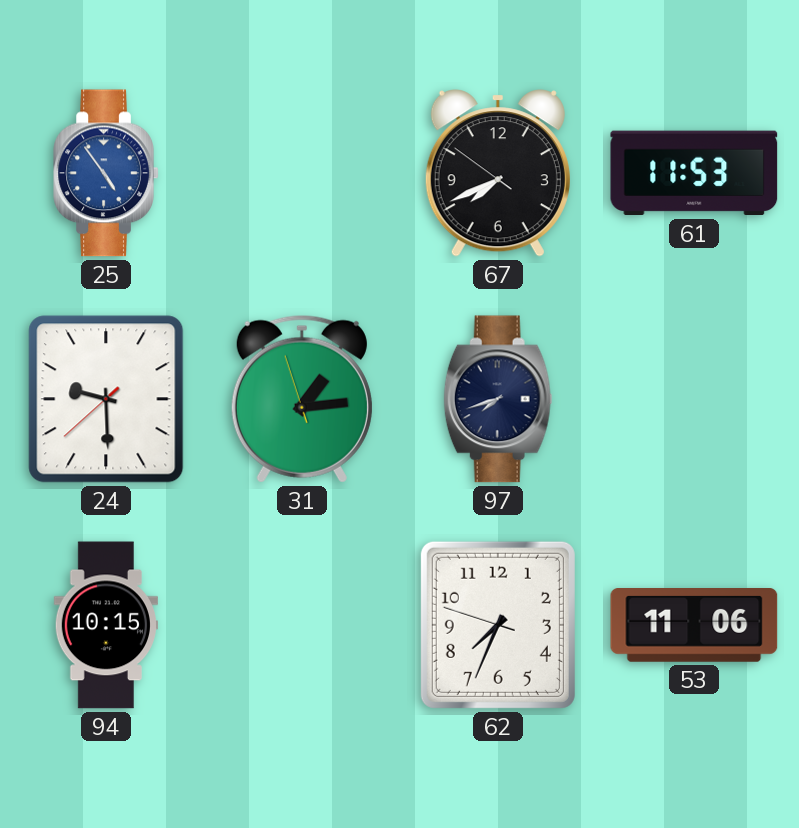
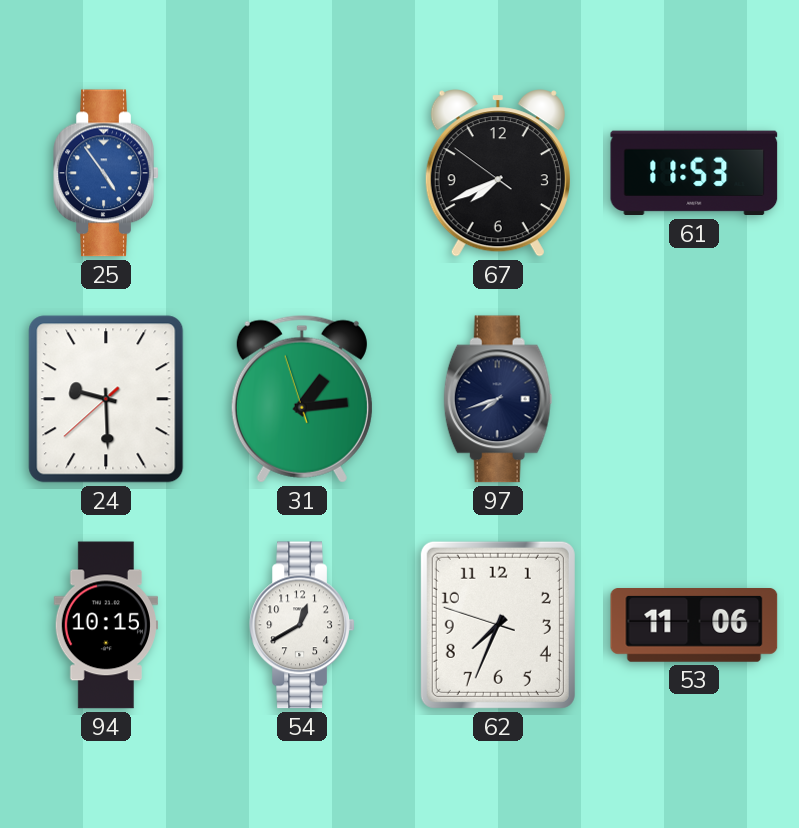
54: none -> 12:40 (302, 625)
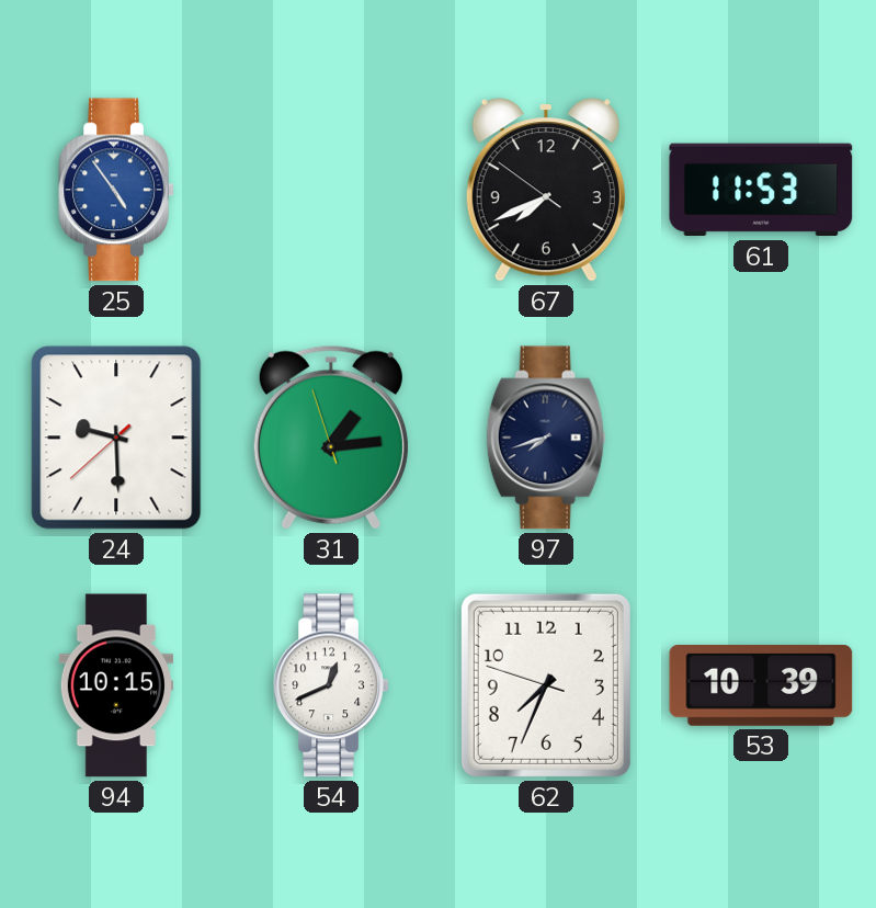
54: 12:40 -> 12:41 (331, 685)
53: 11:06 -> 10:39 (761, 686)
